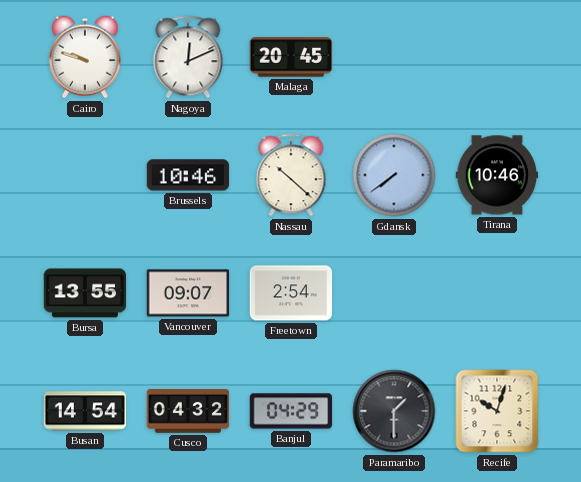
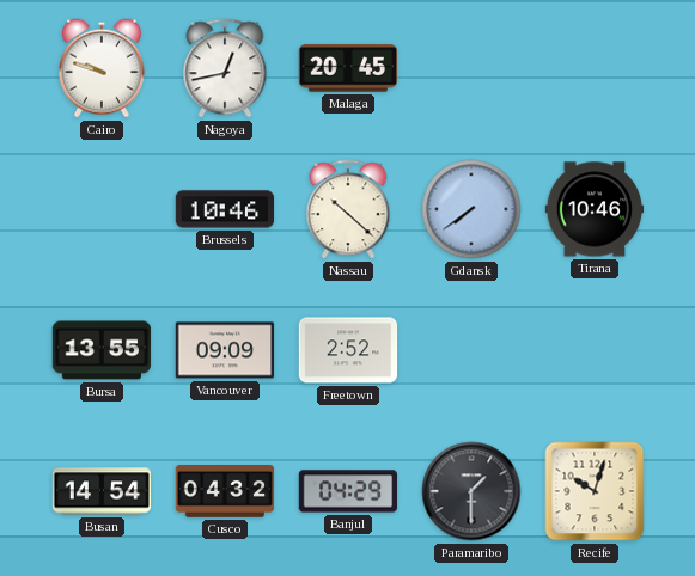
Nagoya: 12:11 -> 12:43 (225, 68)
Vancouver: 09:07 -> 09:09 (225, 350)
Freetown: 2:54 -> 2:52 (348, 350)
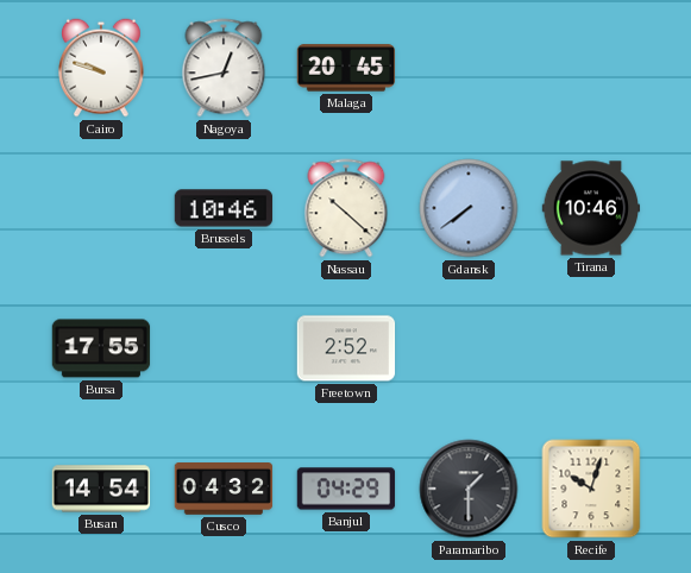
Bursa: 13:55 -> 17:55 (101, 348)
Vancouver: 09:09 -> none (225, 350)
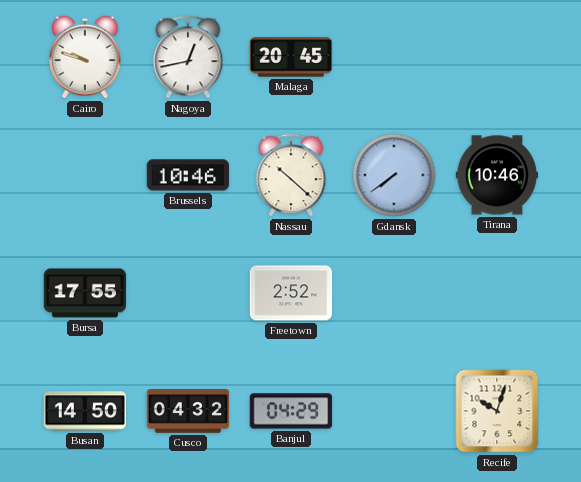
Busan: 14:54 -> 14:50 (85, 411)
Paramaribo: 1:30 -> none (469, 489)
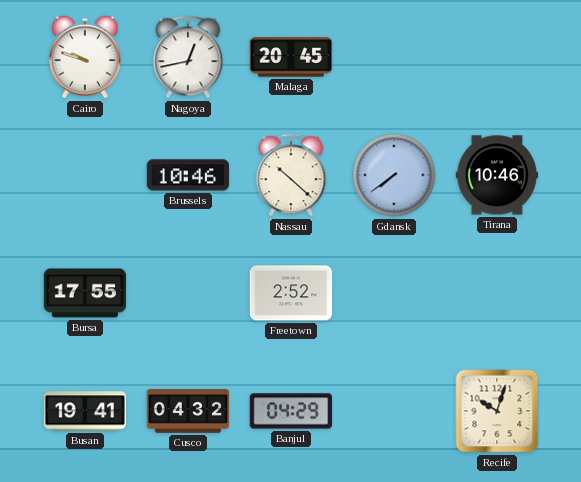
Busan: 14:50 -> 19:41 (85, 411)
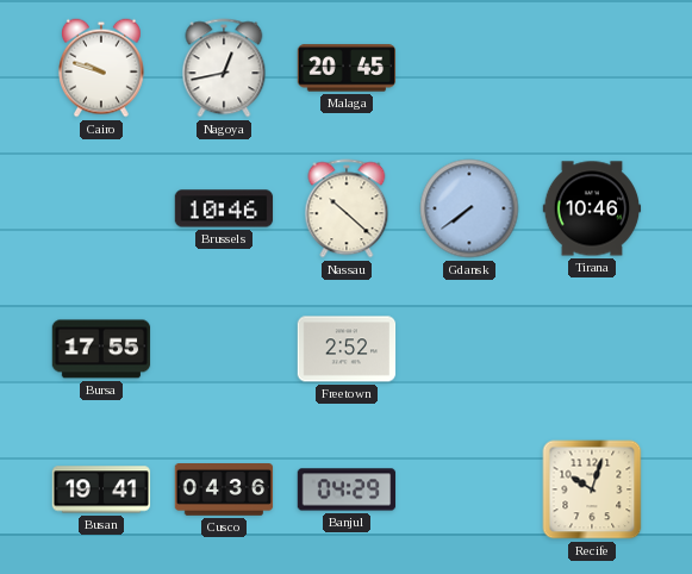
Cusco: 04:32 -> 04:36 (224, 491)
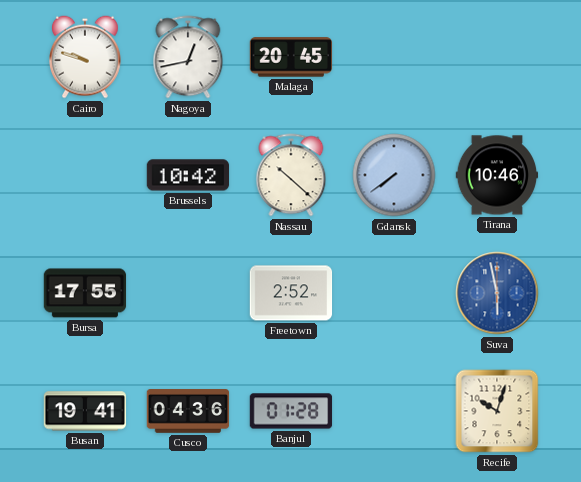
Brussels: 10:46 -> 10:42 (188, 175)
Suva: none -> 5:58 (497, 293)
Banjul: 04:29 -> 01:28 (291, 411)
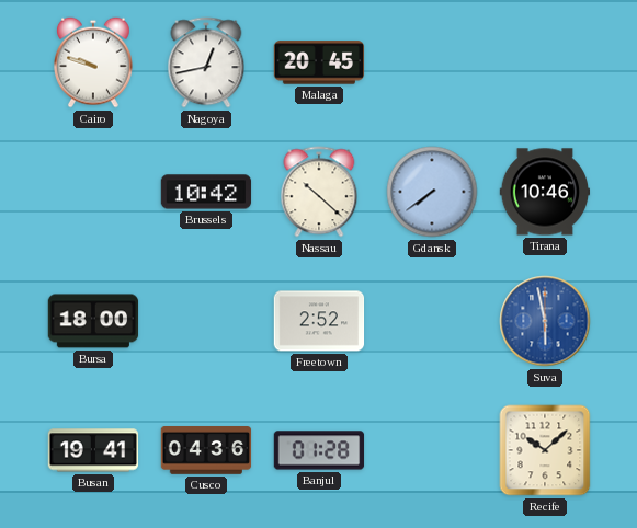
Bursa: 17:55 -> 18:00 (93, 321)
Recife: 10:03 -> 10:08 (545, 450)
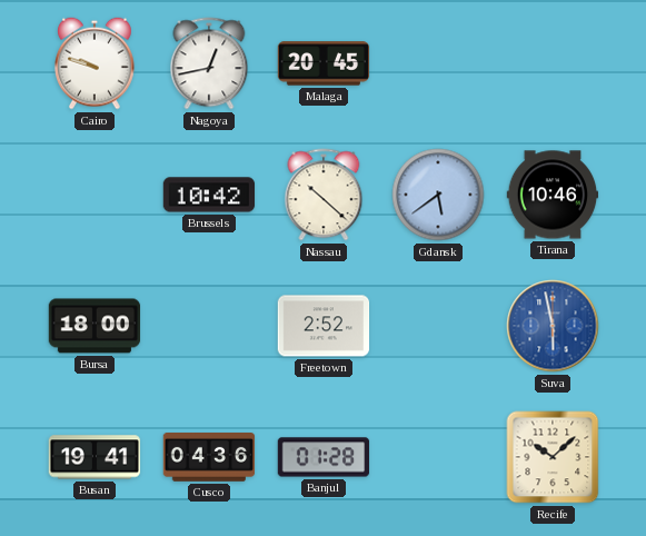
Gdansk: 7:39 -> 5:39 (438, 195)
